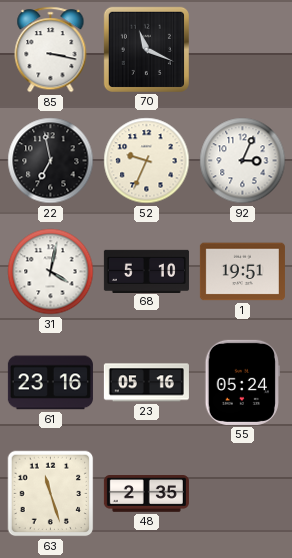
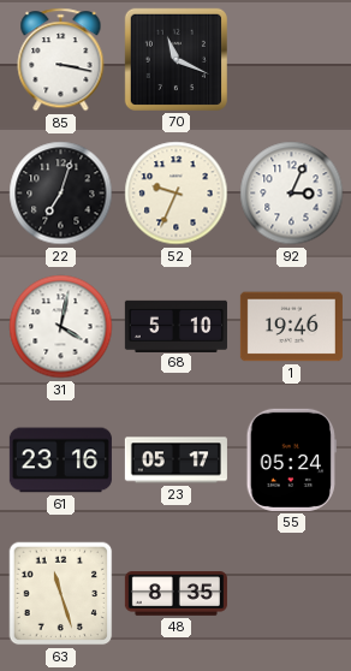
22: 6:58 -> 7:03 (61, 194)
1: 19:51 -> 19:46 (291, 327)
23: 05:16 -> 05:17 (175, 461)
48: 2:35 -> 8:35 (175, 594)
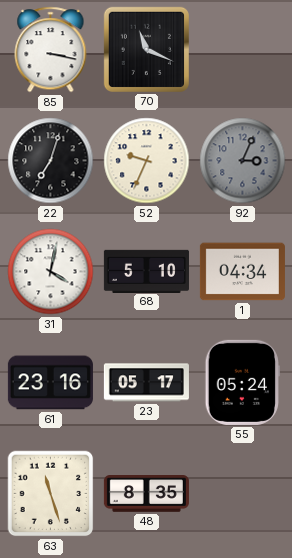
92 dial: white -> grey (243, 161)
1: 19:46 -> 04:34 (242, 272)
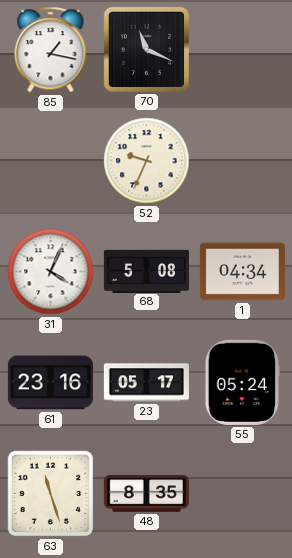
85: 3:17 -> 1:17 (51, 50)
22: 7:03 -> none (51, 161)
92: 3:04 -> none (243, 161)
31: 4:02 -> 4:04 (51, 272)
68: 5:10 -> 5:08 (146, 271)
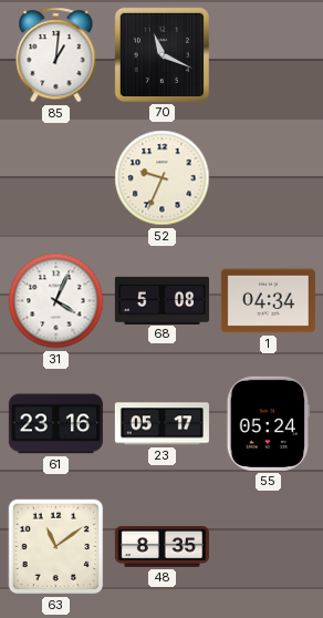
85: 1:17 -> 1:01 (56, 55)
63: 11:27 -> 11:09 (56, 547)
